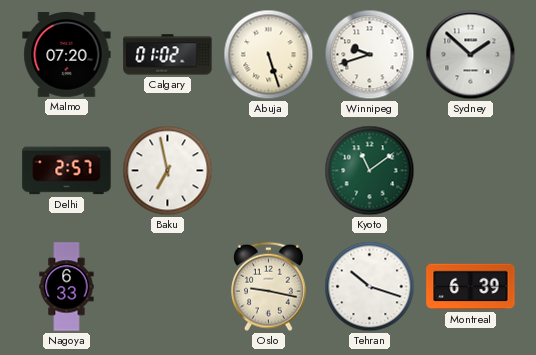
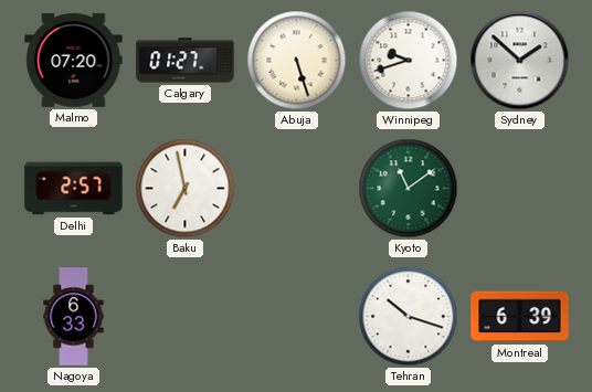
Calgary: 01:02 -> 01:27 (186, 61)
Oslo: 9:17 -> none (269, 287)
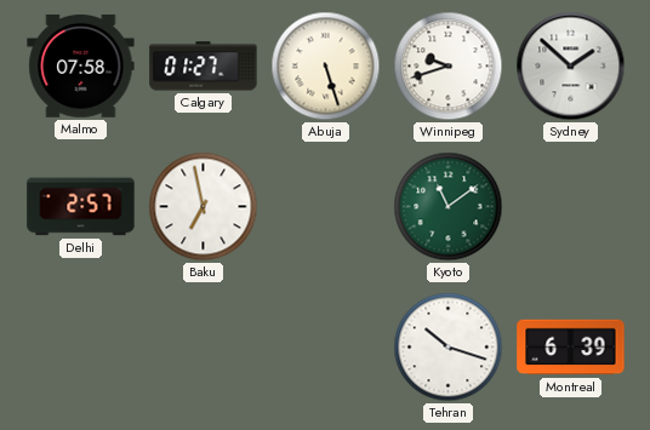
Malmo: 07:20 -> 07:58 (81, 65)
Nagoya: 6:33 -> none (74, 317)
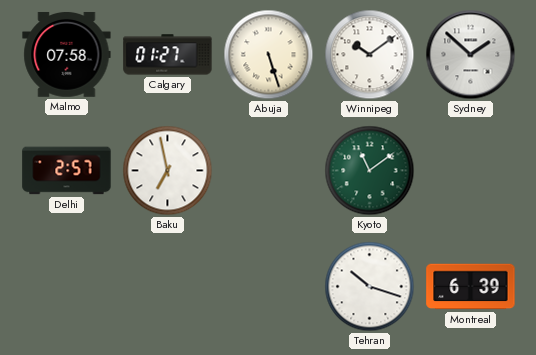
Winnipeg: 9:42 -> 10:09 (370, 55)
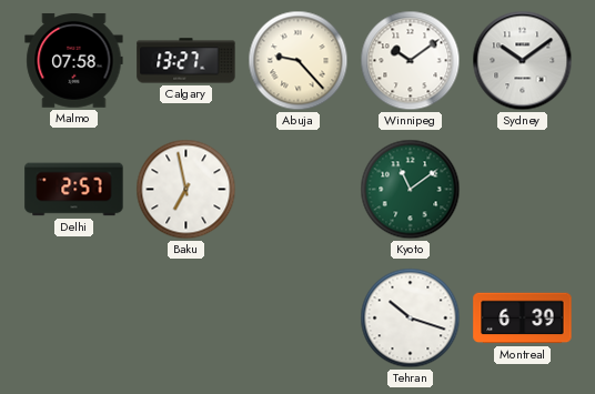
Calgary: 01:27 -> 13:27 (186, 61)
Abuja: 5:27 -> 9:23 (299, 61)
Sydney: 1:52 -> 10:09 (523, 61)
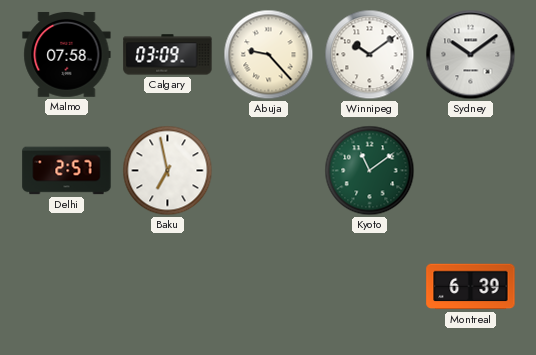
Calgary: 13:27 -> 03:09 (168, 55)
Tehran: 10:18 -> none (411, 319)
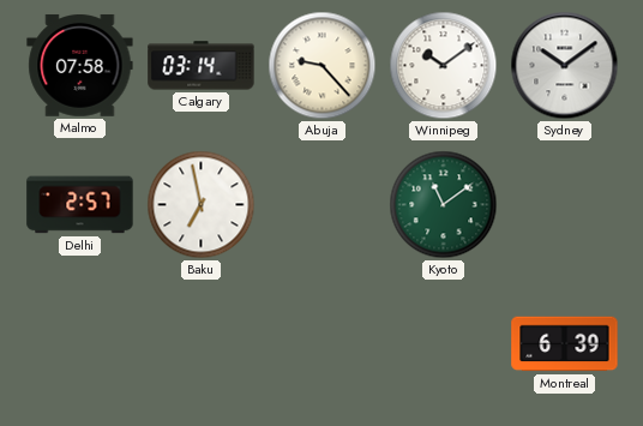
Calgary: 03:09 -> 03:14 (202, 66)
